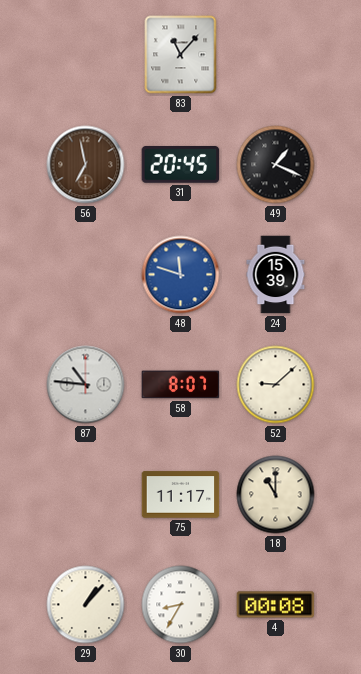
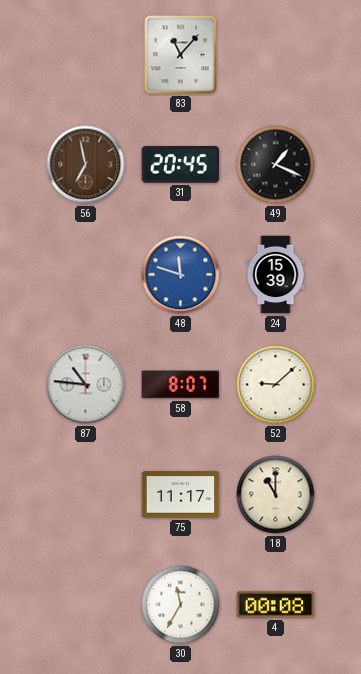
29: 1:07 -> none (86, 605)
30: 8:35 -> 11:35 (181, 605)
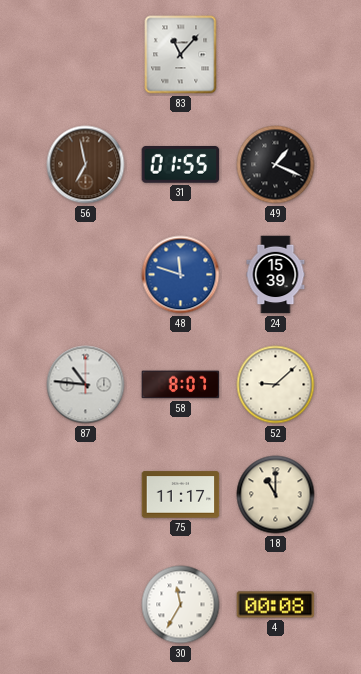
31: 20:45 -> 01:55 (181, 165)
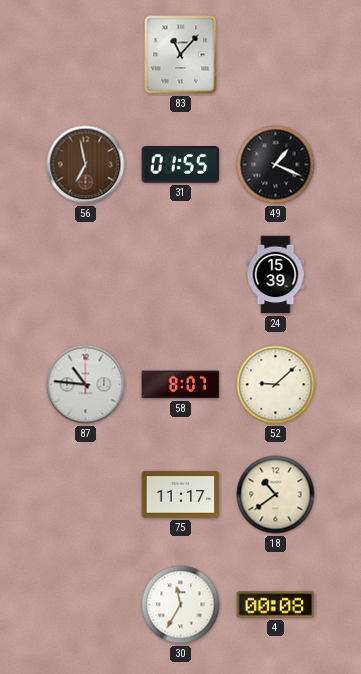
48: 11:48 -> none (181, 275)
18: 11:00 -> 10:39 (276, 495)
